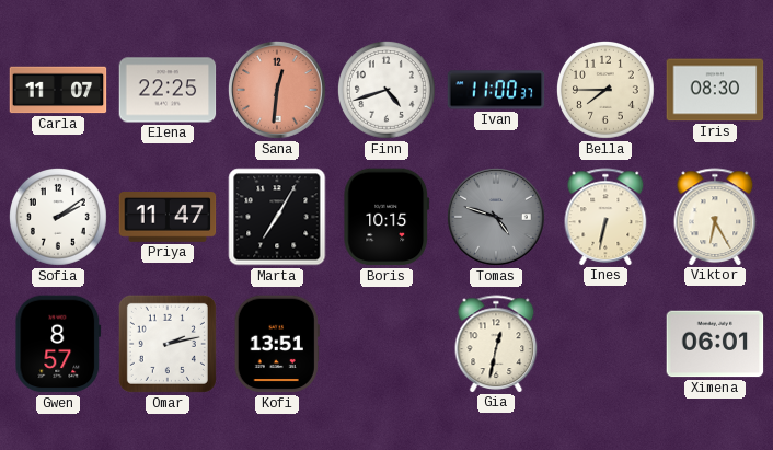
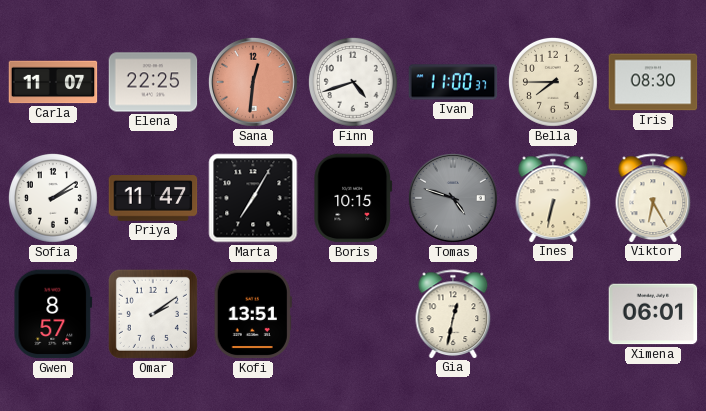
Omar: 2:13 -> 2:09 (153, 314)
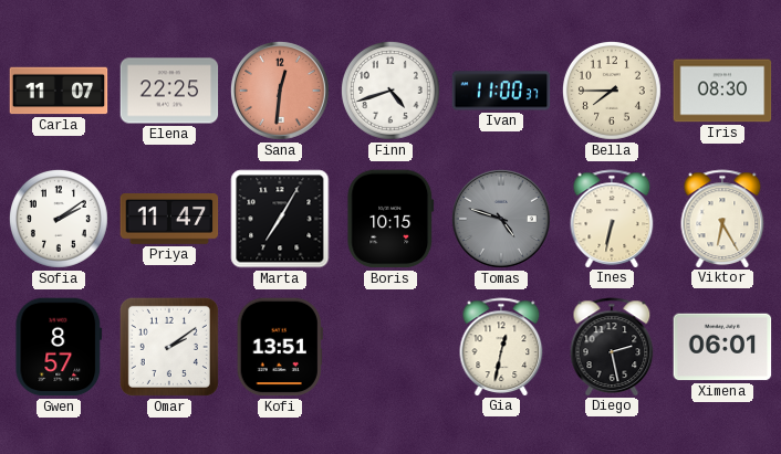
Diego: none -> 2:28 (612, 347)
